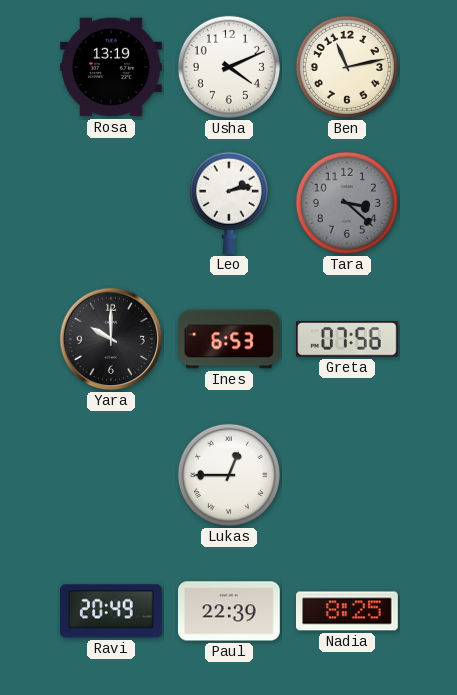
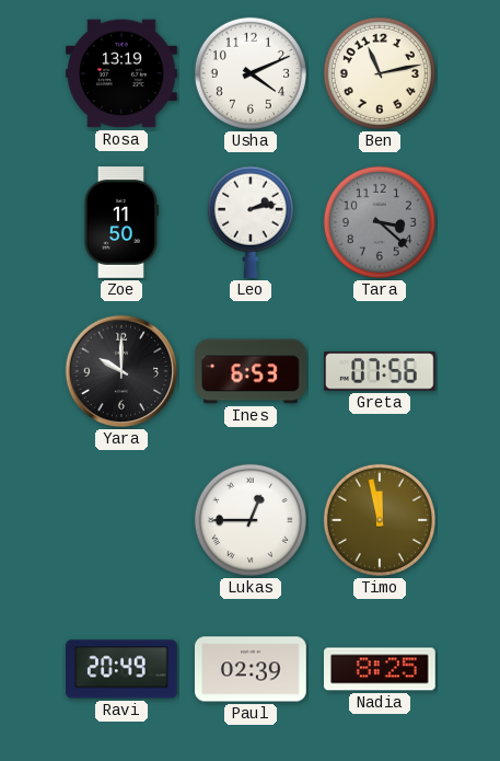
Zoe: none -> 11:50 (120, 222)
Timo: none -> 11:58 (380, 520)
Paul: 22:39 -> 02:39 (252, 669)
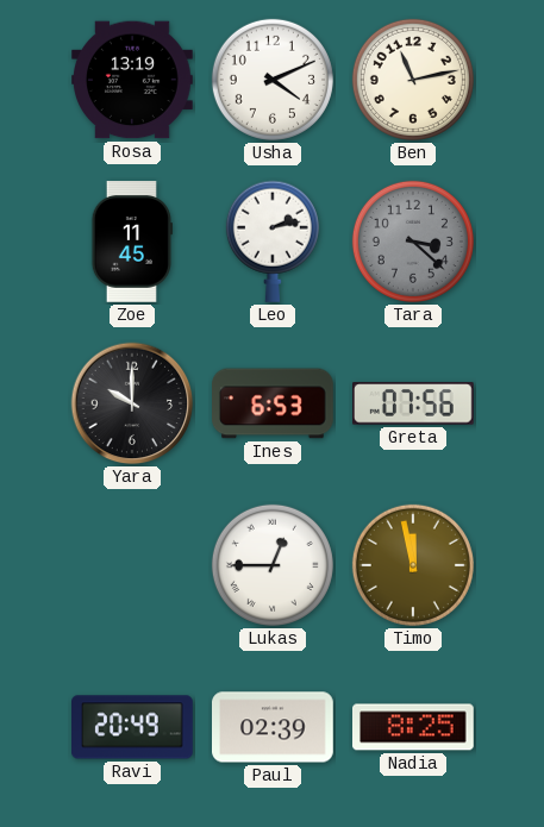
Zoe: 11:50 -> 11:45 (131, 242)
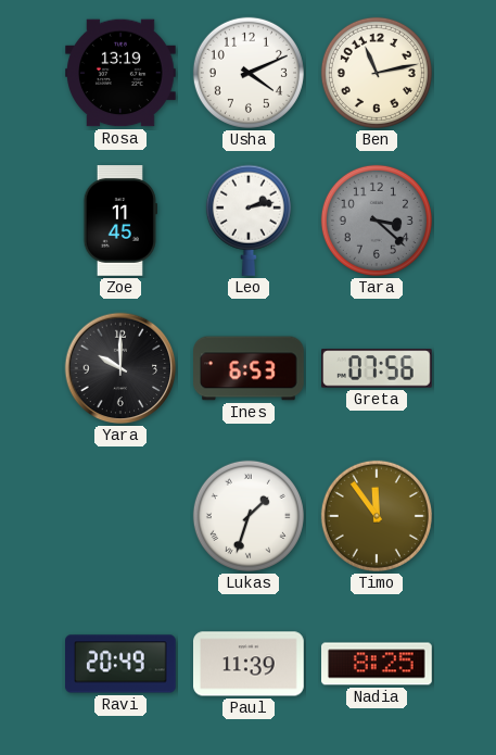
Lukas: 12:45 -> 1:33 (249, 516)
Timo: 11:58 -> 11:54 (377, 516)
Paul: 02:39 -> 11:39 (250, 664)
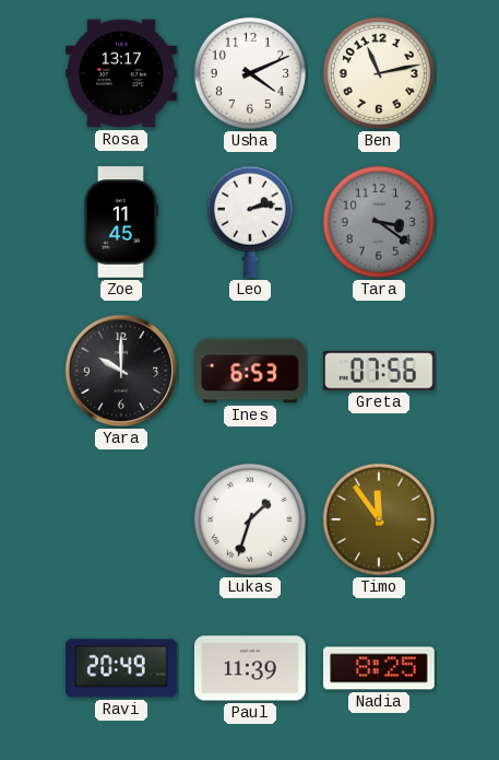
Rosa: 13:19 -> 13:17 (121, 73)
Tara: 3:22 -> 3:21 (379, 222)
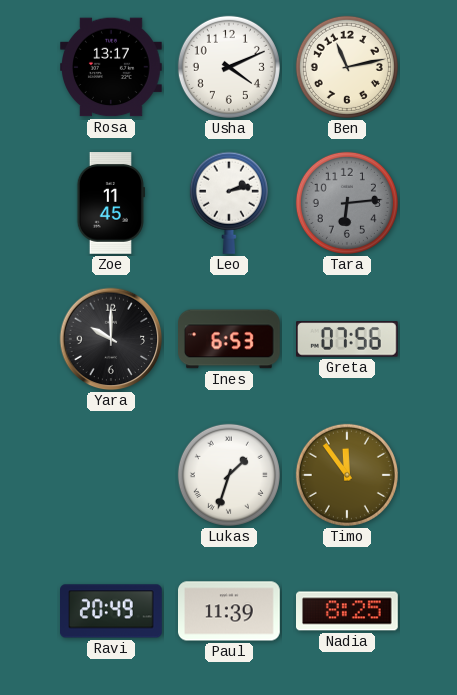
Tara: 3:21 -> 6:14 (347, 203)
